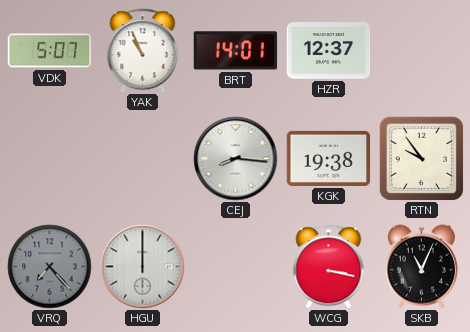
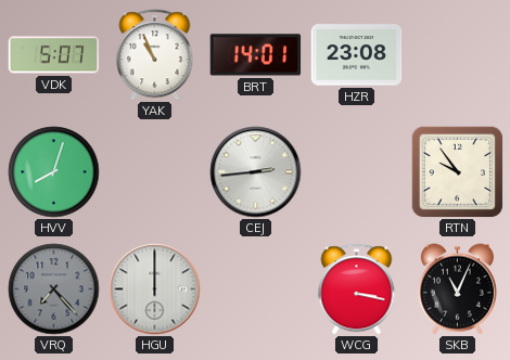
HZR: 12:37 -> 23:08 (357, 55)
HVV: none -> 8:03 (54, 172)
CEJ: 8:16 -> 2:44 (256, 172)
KGK: 19:38 -> none (329, 158)
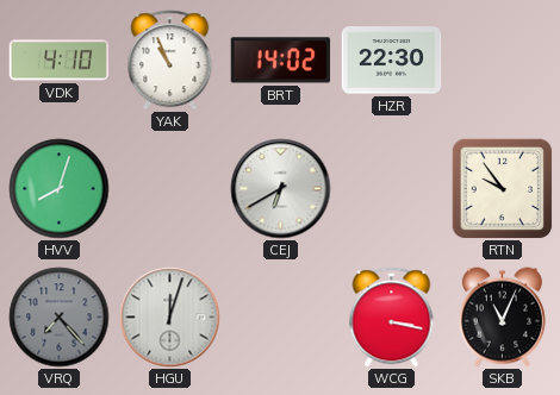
VDK: 5:07 -> 4:10 (60, 61)
BRT: 14:01 -> 14:02 (281, 61)
HZR: 23:08 -> 22:30 (392, 61)
CEJ: 2:44 -> 6:40 (281, 189)
HGU: 12:00 -> 12:03 (170, 318)
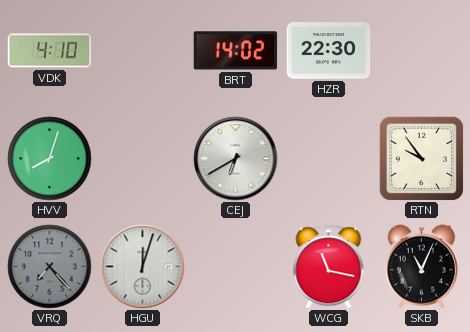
YAK: 10:56 -> none (170, 61)
WCG: 3:17 -> 11:17 (329, 267)
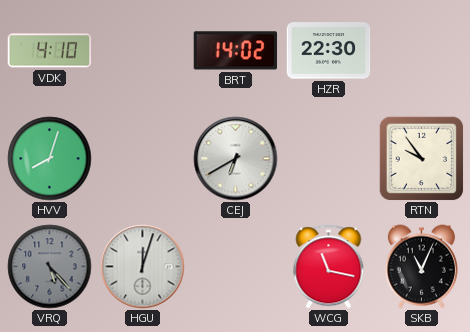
VRQ: 7:23 -> 5:23 (50, 267)
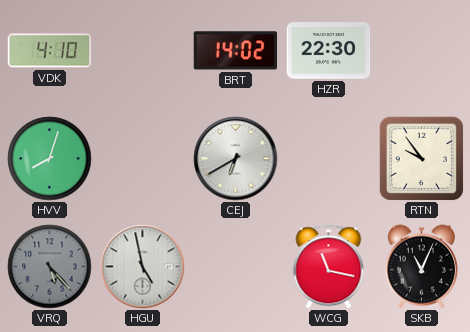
HGU: 12:03 -> 4:58 (143, 267)
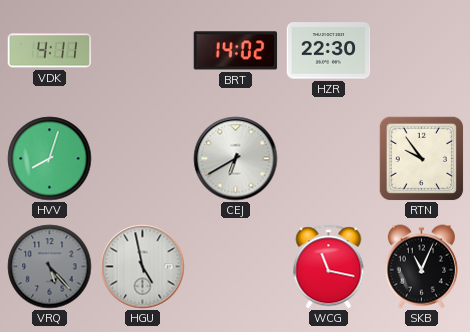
VDK: 4:10 -> 4:11 (50, 51)
